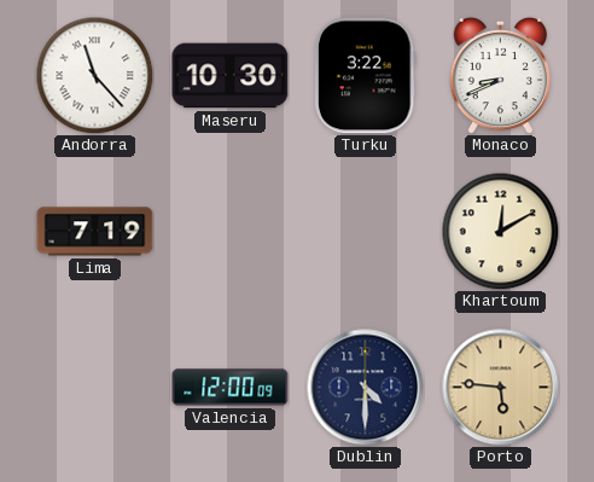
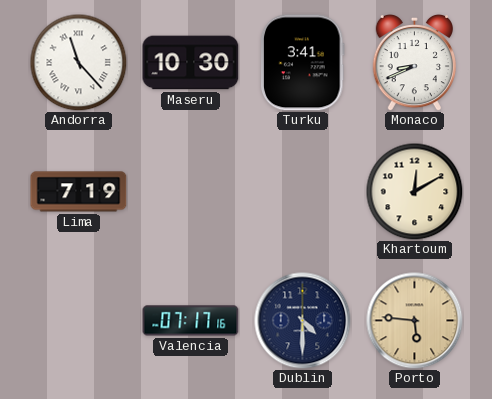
Turku: 3:22 -> 3:41 (303, 63)
Valencia: 12:00 -> 07:17 (191, 321)
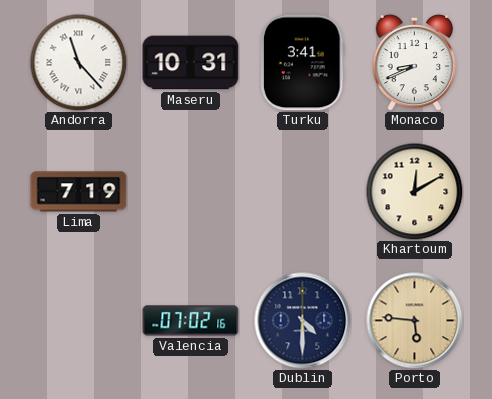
Maseru: 10:30 -> 10:31 (191, 63)
Valencia: 07:17 -> 07:02 (191, 321)
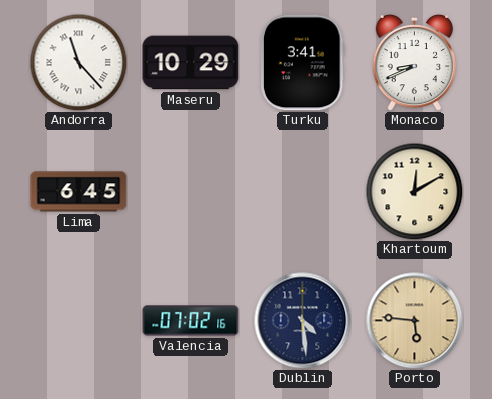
Maseru: 10:31 -> 10:29 (191, 63)
Lima: 7:19 -> 6:45 (79, 192)
Dublin: 4:30 -> 4:29 (303, 321)
